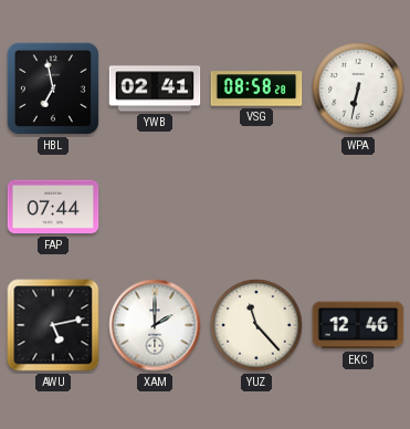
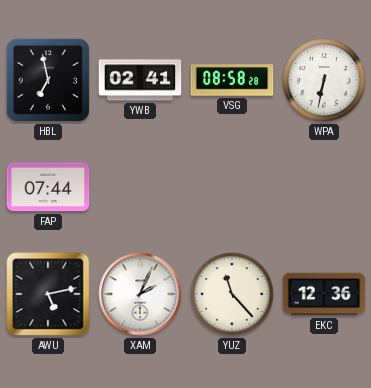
XAM: 2:00 -> 2:04 (140, 294)
EKC: 12:46 -> 12:36 (324, 294)
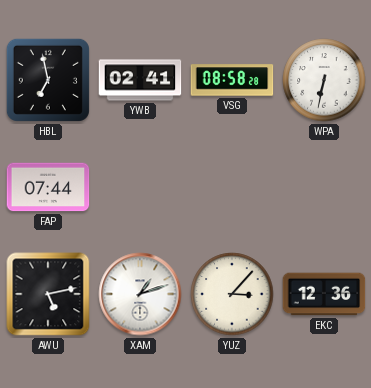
XAM: 2:04 -> 1:12 (140, 294)
YUZ: 11:23 -> 3:07 (232, 294)
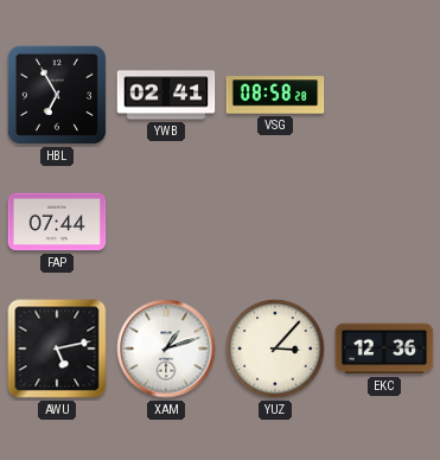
HBL: 6:58 -> 6:55 (57, 95)
WPA: 6:32 -> none (324, 80)
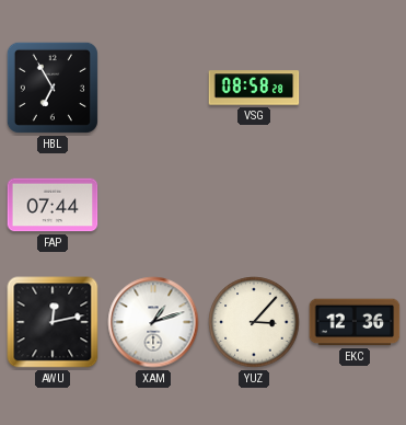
YWB: 02:41 -> none (166, 95)
AWU: 5:13 -> 12:13 (53, 322)
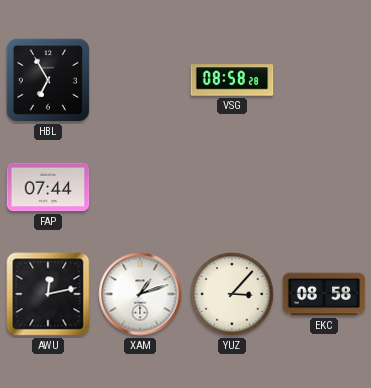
EKC: 12:36 -> 08:58 (324, 294)
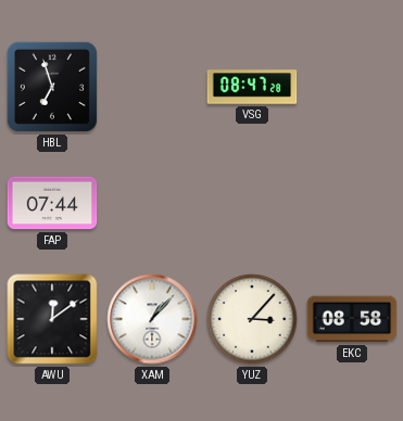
HBL: 6:55 -> 6:57 (52, 87)
VSG: 08:58 -> 08:47 (252, 87)
AWU: 12:13 -> 12:09 (52, 319)
XAM: 1:12 -> 1:07 (152, 319)
